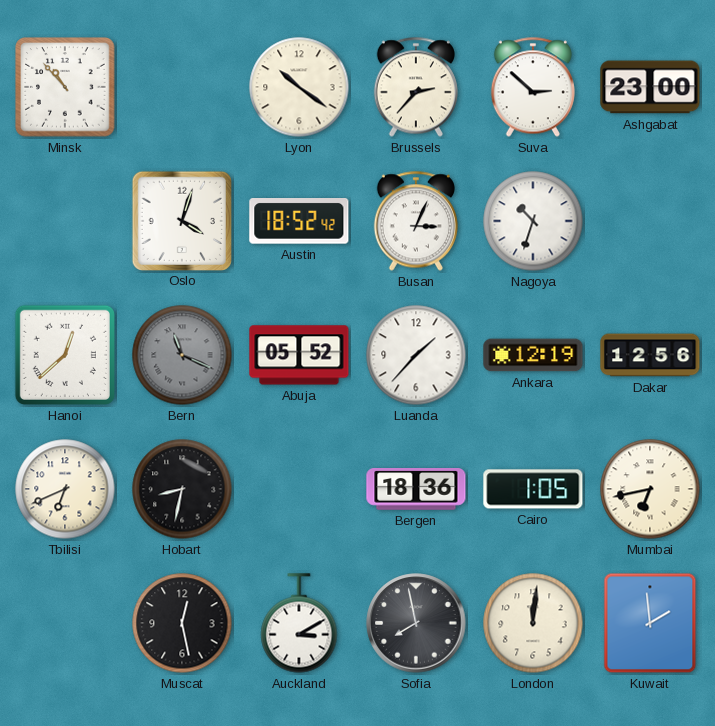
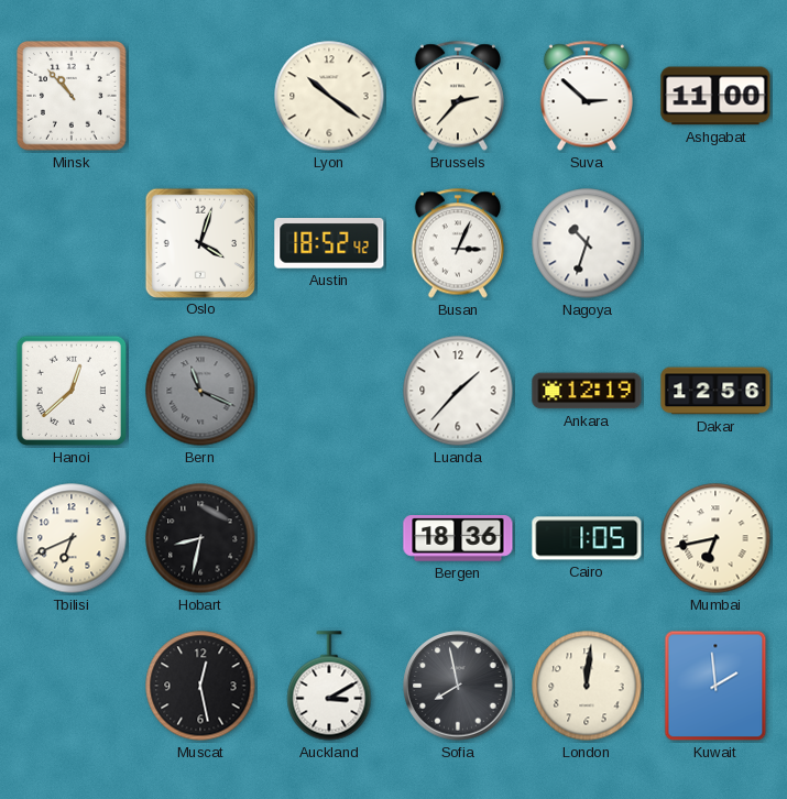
Ashgabat: 23:00 -> 11:00 (715, 96)
Abuja: 05:52 -> none (299, 355)
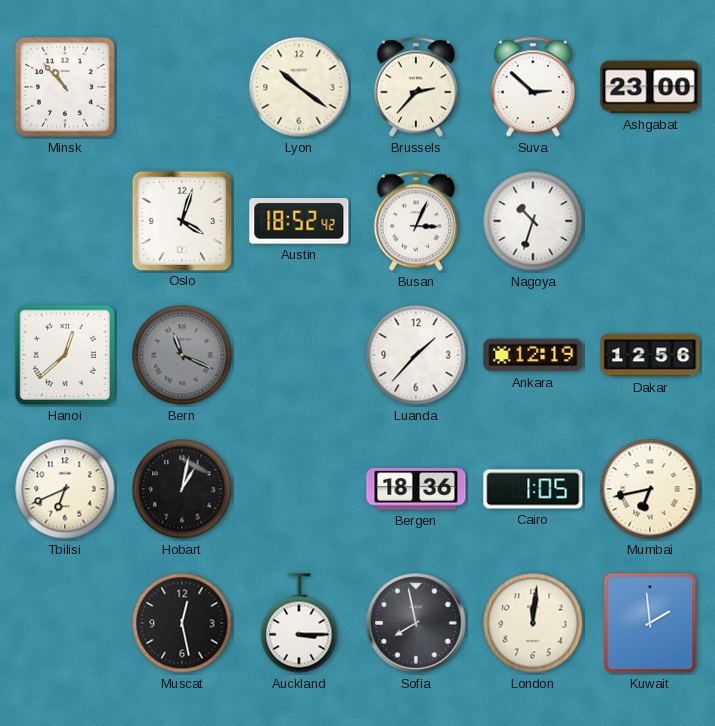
Ashgabat: 11:00 -> 23:00 (650, 87)
Hobart: 8:32 -> 1:02 (182, 489)
Auckland: 3:10 -> 3:15 (299, 623)
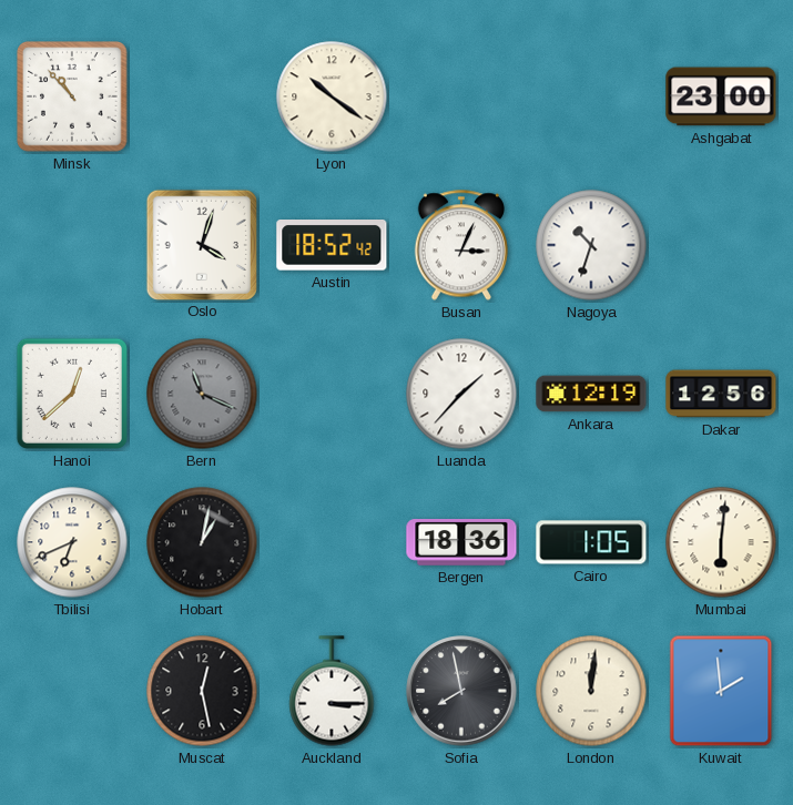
Brussels: 2:37 -> none (416, 87)
Suva: 2:52 -> none (533, 87)
Mumbai: 6:43 -> 6:01 (721, 542)
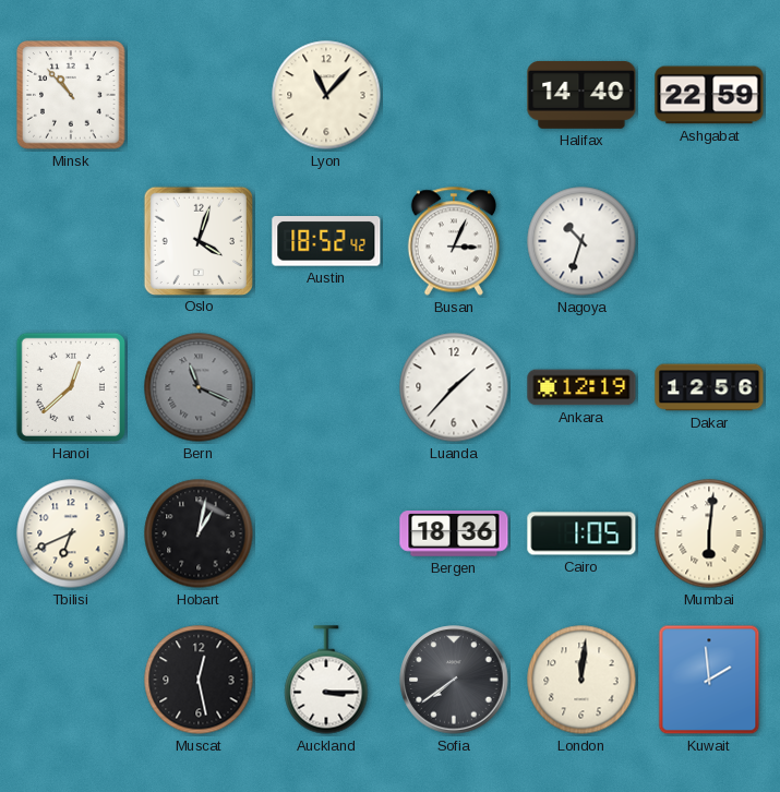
Lyon: 10:21 -> 11:07 (326, 95)
Halifax: none -> 14:40 (581, 95)
Ashgabat: 23:00 -> 22:59 (709, 95)
Sofia: 7:58 -> 7:39 (454, 680)
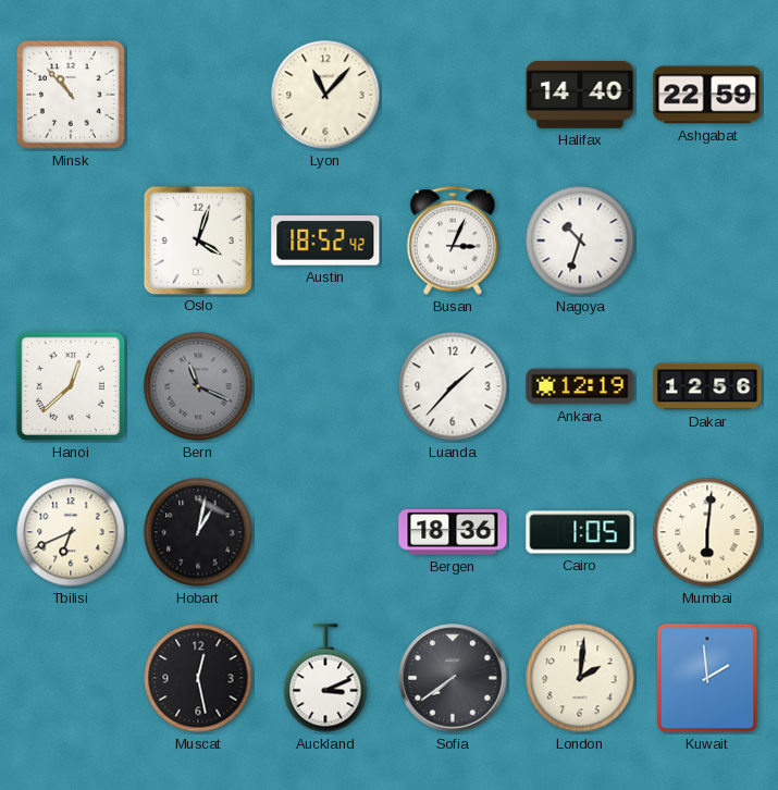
Auckland: 3:15 -> 3:11 (325, 678)
London: 12:01 -> 2:01 (580, 678)
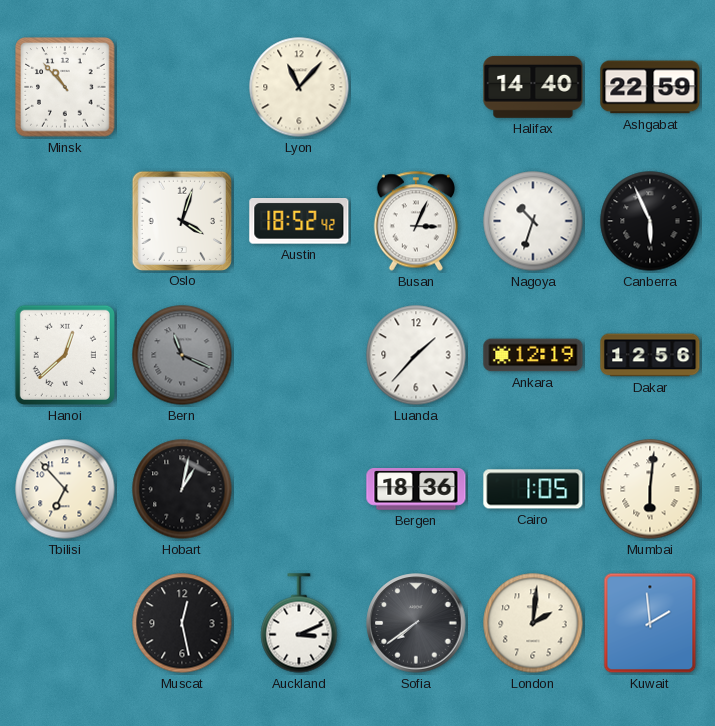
Canberra: none -> 5:56 (650, 221)
Tbilisi: 6:41 -> 6:53 (65, 489)
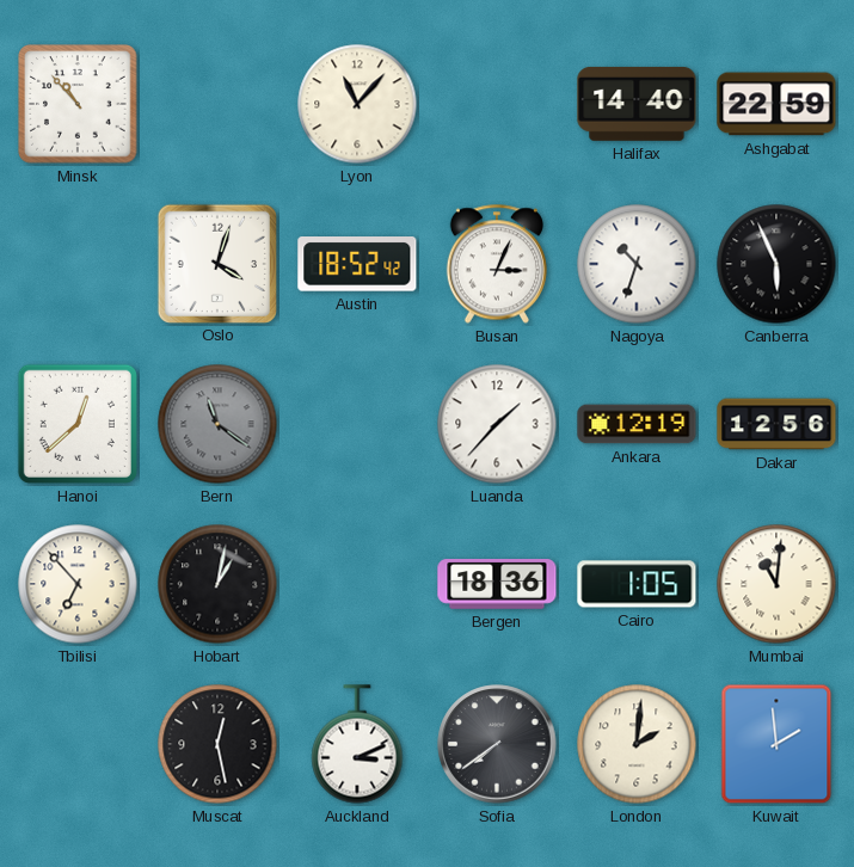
Bern: 11:19 -> 11:21 (217, 424)
Mumbai: 6:01 -> 11:01 (776, 584)
